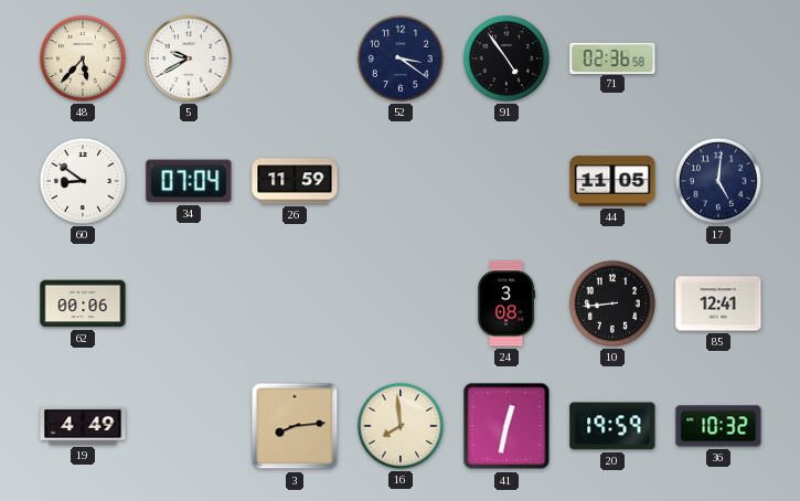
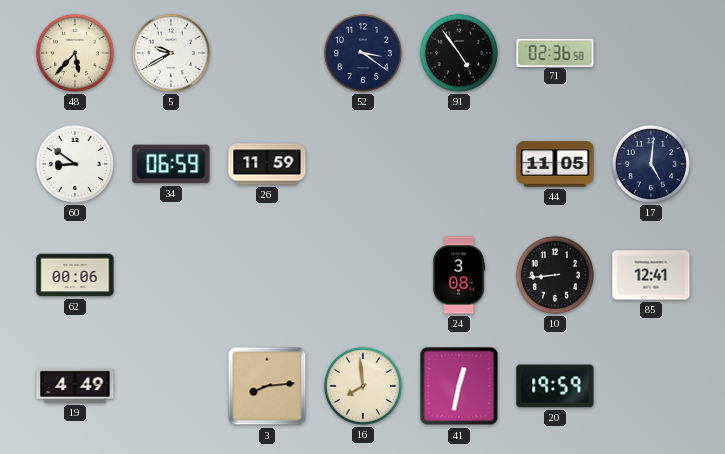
34: 07:04 -> 06:59 (171, 164)
36: 10:32 -> none (718, 426)
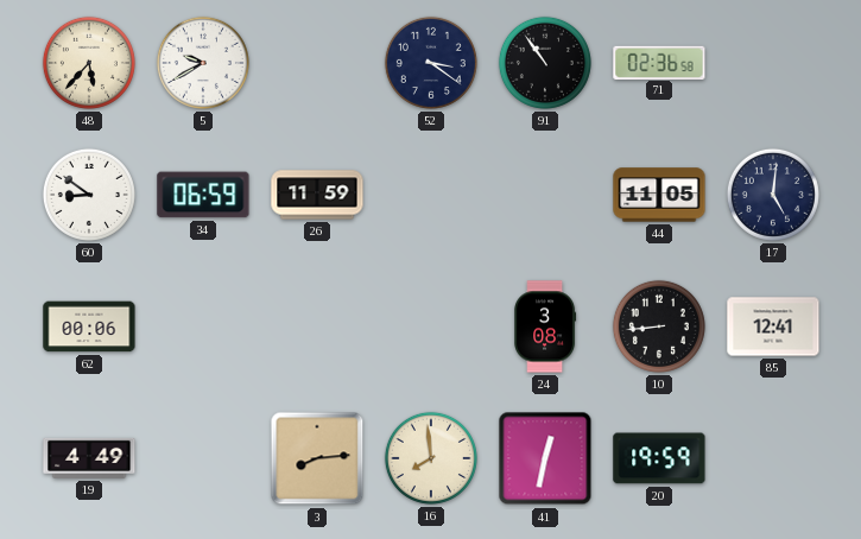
91: 4:54 -> 10:54 (545, 63)
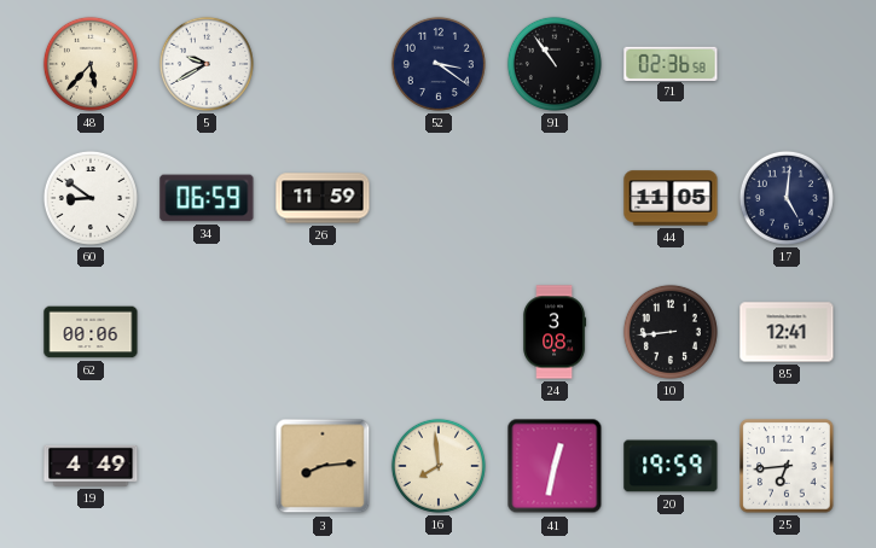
25: none -> 6:44 (787, 466)
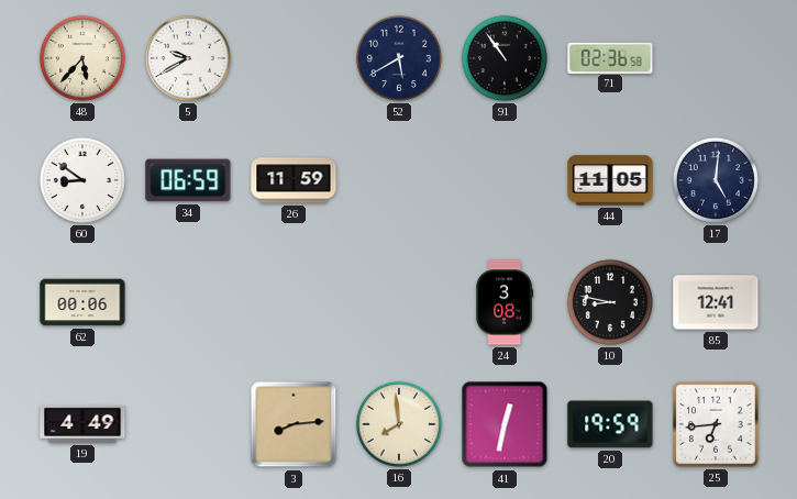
52: 3:21 -> 5:40 (399, 58)
10: 8:44 -> 8:47 (610, 302)
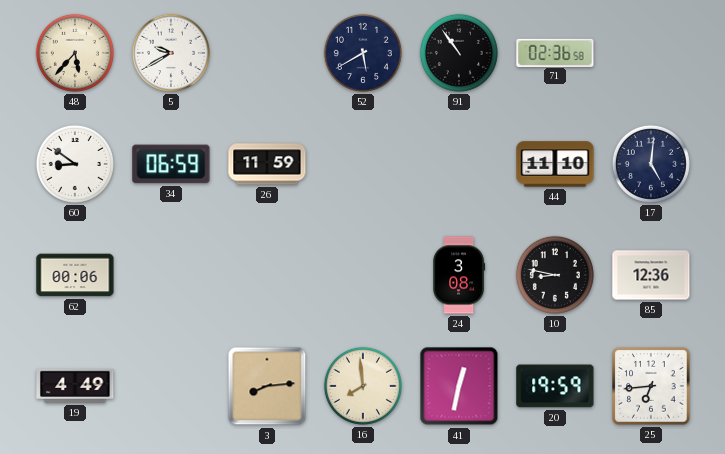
44: 11:05 -> 11:10 (555, 164)
85: 12:41 -> 12:36 (651, 275)
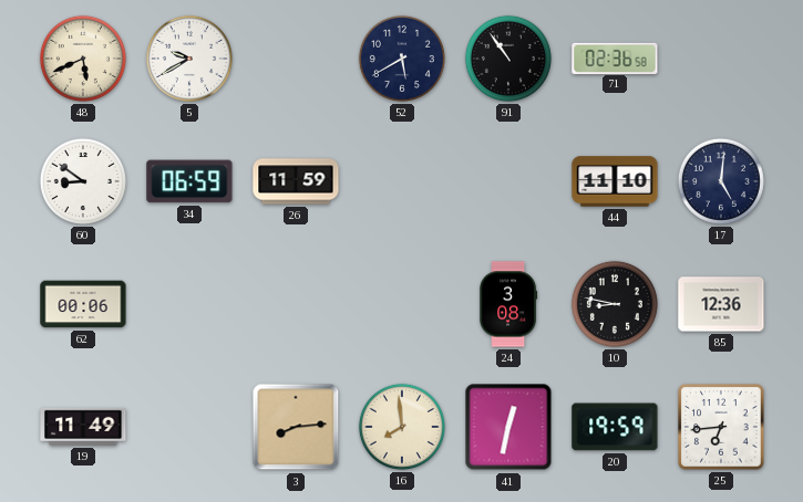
48: 5:37 -> 5:41 (83, 59)
19: 4:49 -> 11:49 (83, 427)
